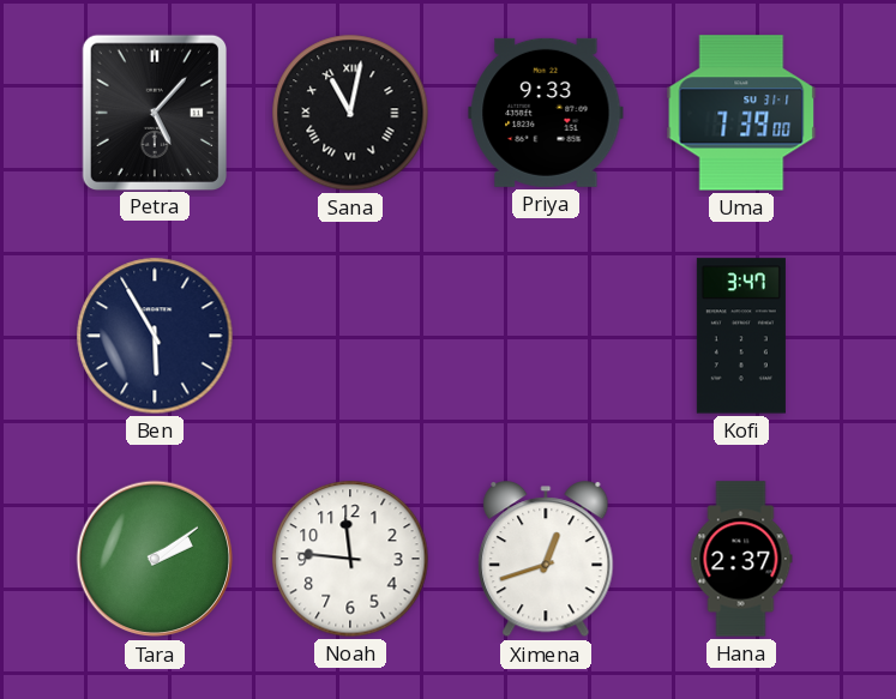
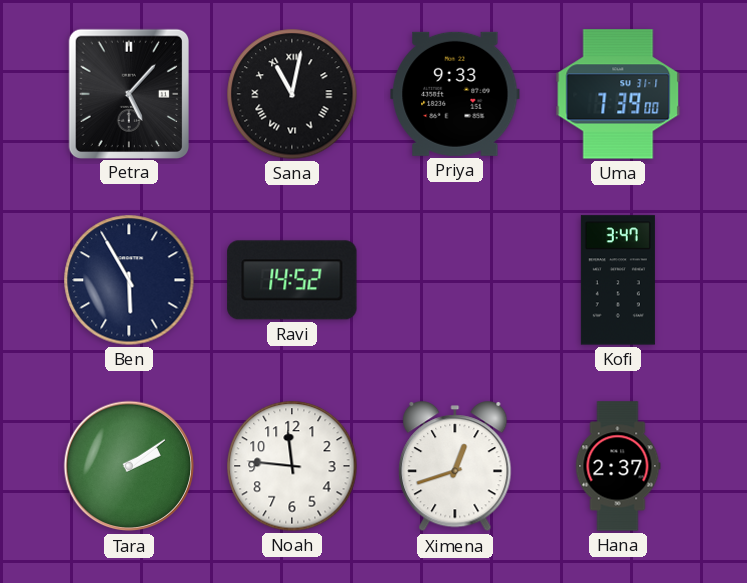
Ravi: none -> 14:52 (292, 280)
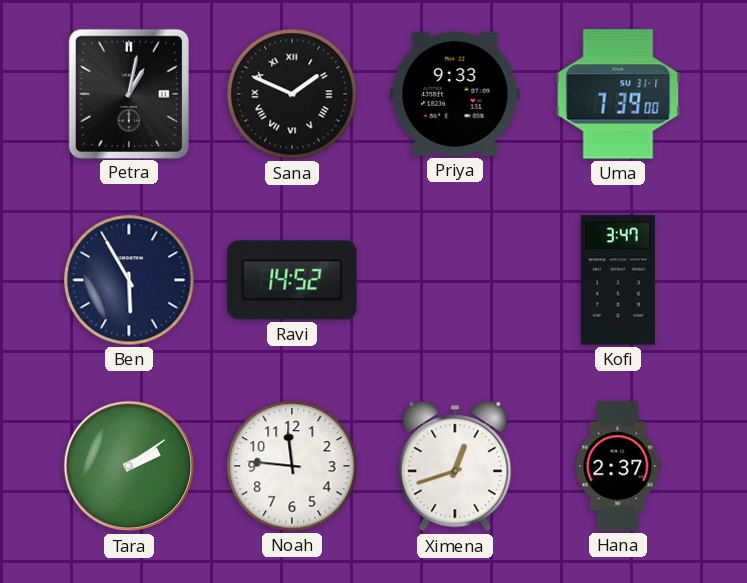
Petra: 5:07 -> 1:02 (128, 93)
Sana: 11:02 -> 1:49 (292, 94)
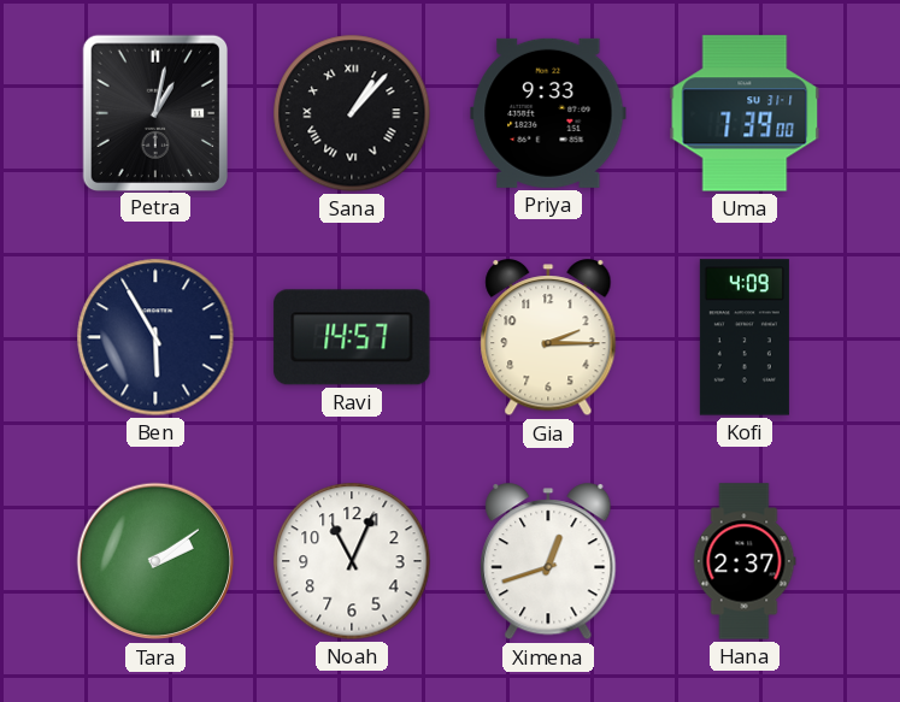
Sana: 1:49 -> 1:07 (352, 113)
Ravi: 14:52 -> 14:57 (352, 337)
Gia: none -> 2:15 (548, 338)
Kofi: 3:47 -> 4:09 (745, 337)
Noah: 11:46 -> 11:04 (352, 561)
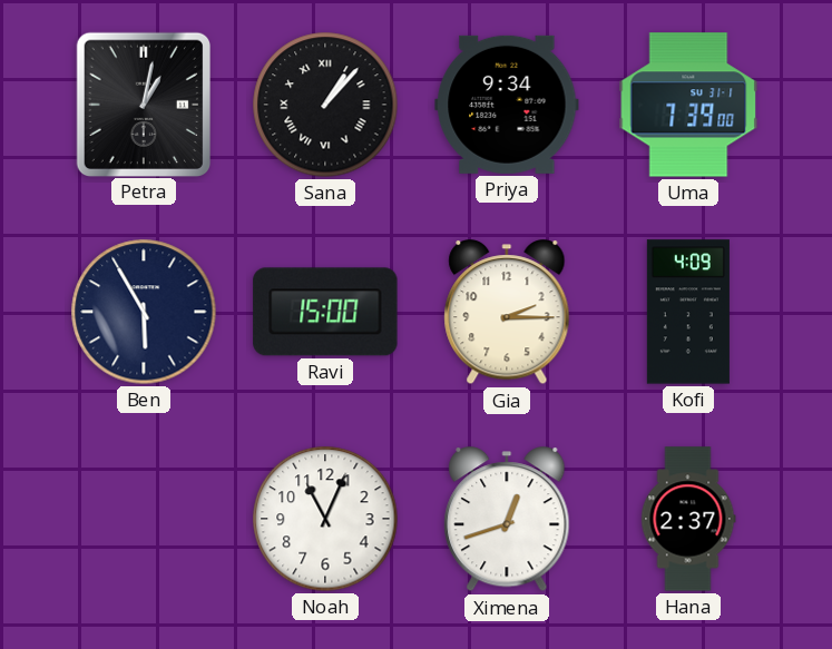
Priya: 9:33 -> 9:34 (507, 105)
Ravi: 14:57 -> 15:00 (325, 312)
Tara: 2:09 -> none (155, 561)
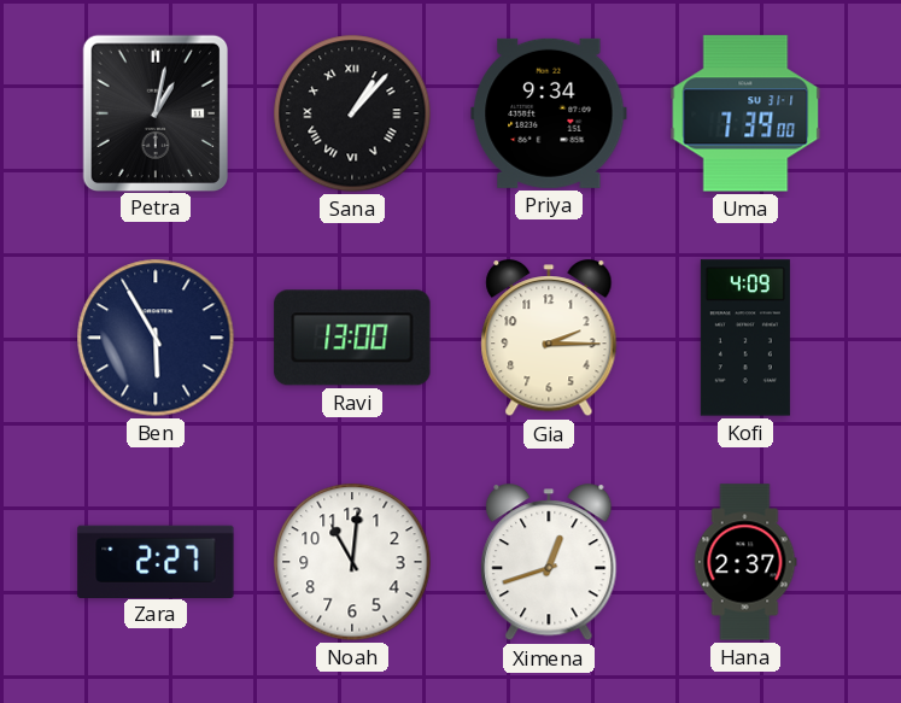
Ravi: 15:00 -> 13:00 (352, 338)
Zara: none -> 2:27 (156, 561)
Noah: 11:04 -> 11:01 (352, 562)
